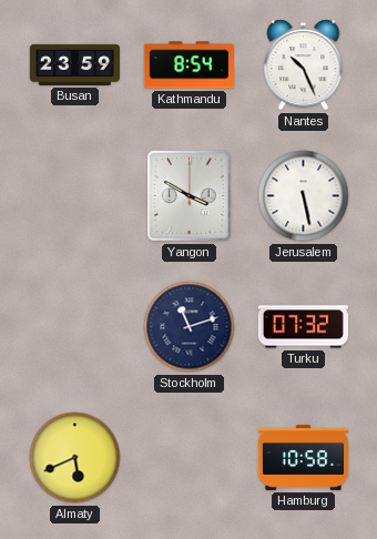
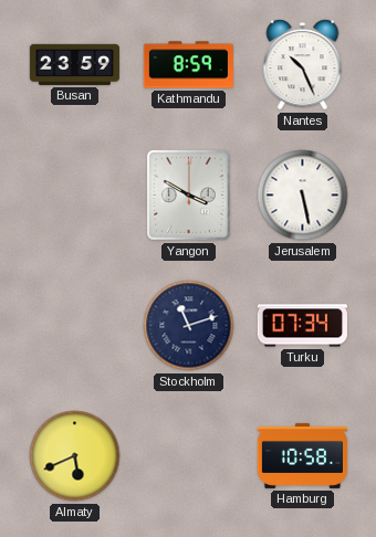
Kathmandu: 8:54 -> 8:59 (188, 65)
Turku: 07:32 -> 07:34 (302, 326)
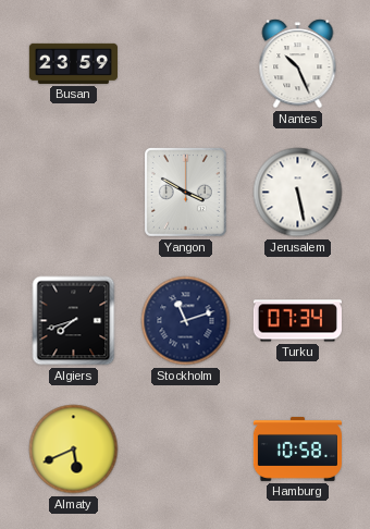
Kathmandu: 8:59 -> none (188, 65)
Algiers: none -> 7:42 (74, 321)
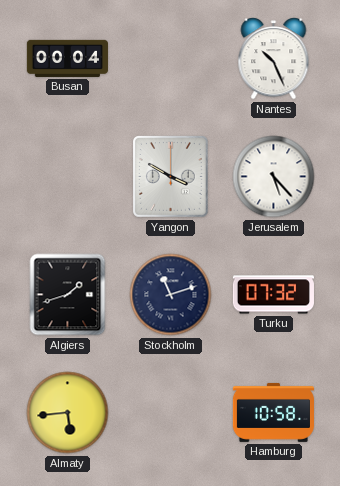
Busan: 23:59 -> 00:04 (67, 58)
Jerusalem: 5:28 -> 5:23 (274, 177)
Algiers: 7:42 -> 1:42 (68, 295)
Turku: 07:34 -> 07:32 (273, 295)
Almaty: 5:41 -> 5:44 (68, 413)
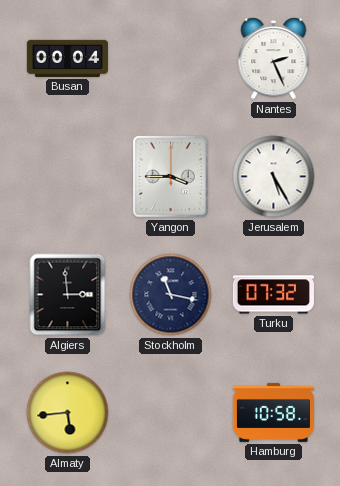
Nantes: 10:26 -> 2:26 (274, 59)
Yangon: 3:50 -> 3:45 (170, 176)
Jerusalem: 5:23 -> 5:25 (274, 177)
Algiers: 1:42 -> 2:59 (68, 295)
Stockholm: 11:12 -> 11:17 (171, 295)
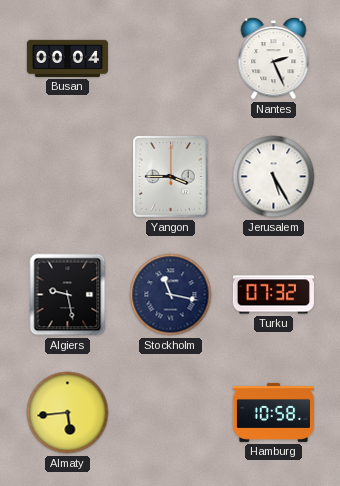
Algiers: 2:59 -> 9:28 (68, 295)
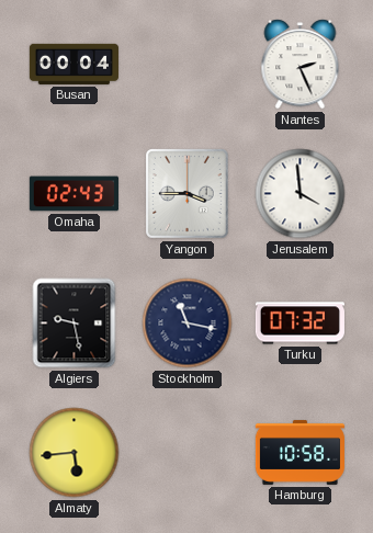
Omaha: none -> 02:43 (74, 194)
Jerusalem: 5:25 -> 3:59 (301, 194)
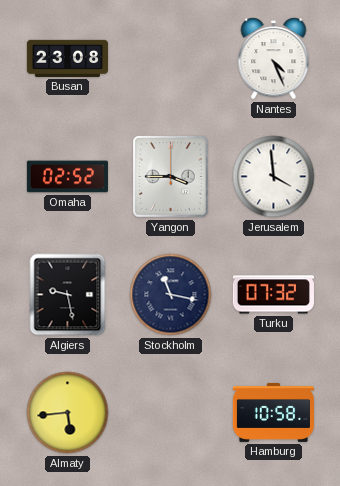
Busan: 00:04 -> 23:08 (67, 58)
Nantes: 2:26 -> 4:26 (274, 59)
Omaha: 02:43 -> 02:52 (67, 177)
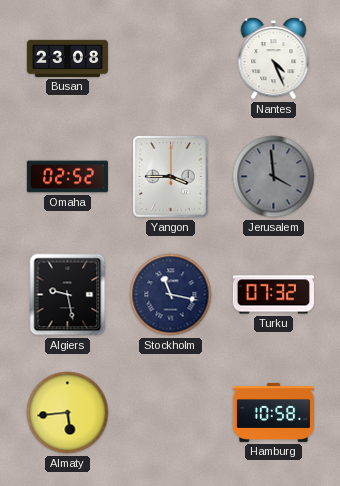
Jerusalem dial: white -> grey (274, 177)
